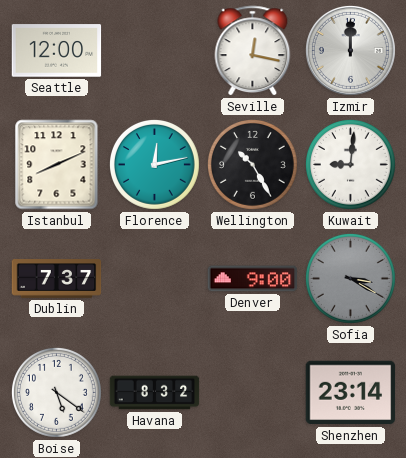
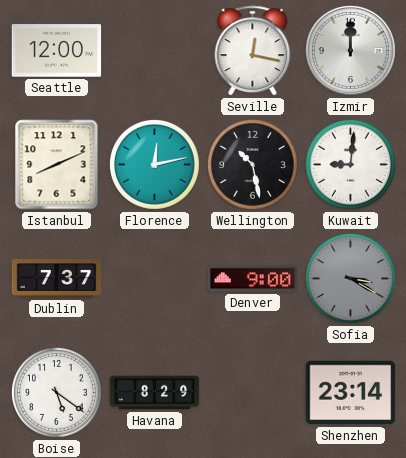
Wellington: 10:25 -> 10:28 (252, 164)
Havana: 8:32 -> 8:29 (155, 393)
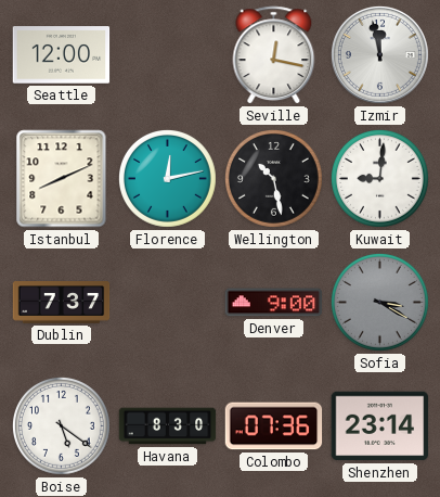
Izmir: 12:00 -> 11:58 (379, 54)
Havana: 8:29 -> 8:30 (168, 426)
Colombo: none -> 07:36 (274, 426)
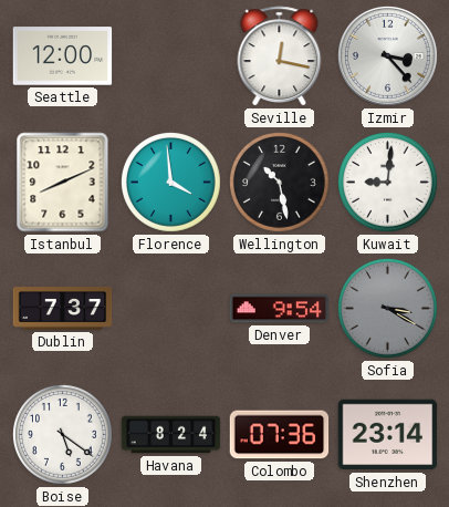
Izmir: 11:58 -> 3:23 (387, 55)
Florence: 12:13 -> 3:59 (170, 182)
Denver: 9:00 -> 9:54 (280, 309)
Havana: 8:30 -> 8:24 (171, 435)
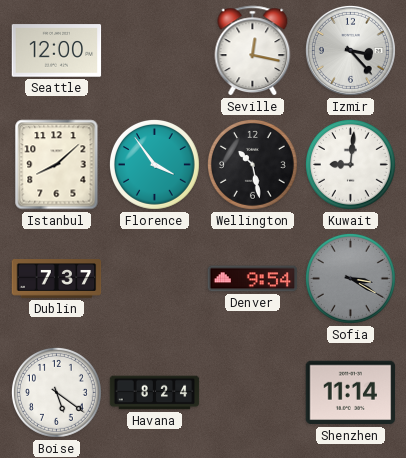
Istanbul: 8:11 -> 8:08 (57, 165)
Florence: 3:59 -> 3:54 (154, 164)
Colombo: 07:36 -> none (280, 435)
Shenzhen: 23:14 -> 11:14 (351, 393)
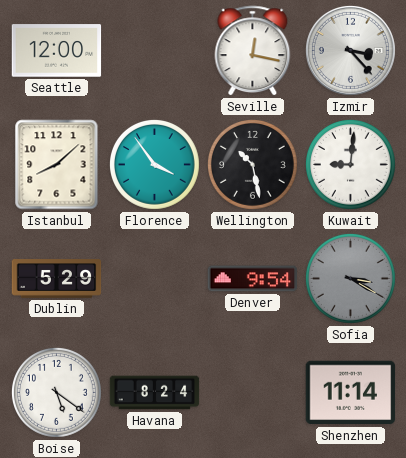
Dublin: 7:37 -> 5:29 (57, 279)
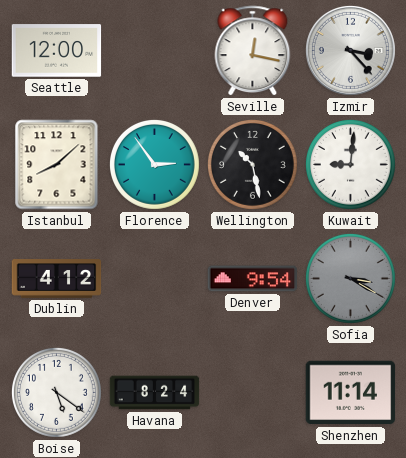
Florence: 3:54 -> 2:54 (154, 164)
Dublin: 5:29 -> 4:12 (57, 279)
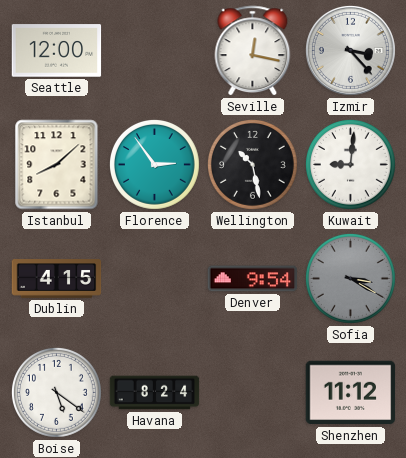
Dublin: 4:12 -> 4:15 (57, 279)
Shenzhen: 11:14 -> 11:12 (351, 393)
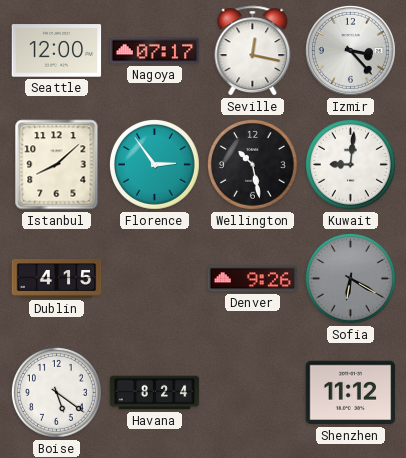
Nagoya: none -> 07:17 (155, 51)
Denver: 9:54 -> 9:26 (253, 279)
Sofia: 3:20 -> 6:20 (350, 278)
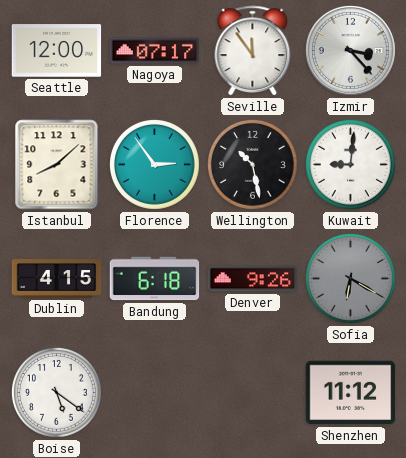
Seville: 12:17 -> 11:54 (253, 51)
Bandung: none -> 6:18 (155, 279)
Havana: 8:24 -> none (155, 393)
